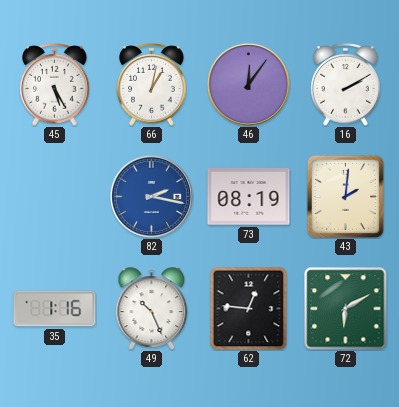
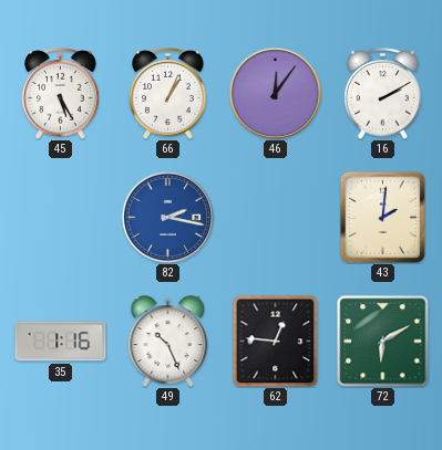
66: 1:02 -> 1:04 (168, 94)
73: 08:19 -> none (249, 197)
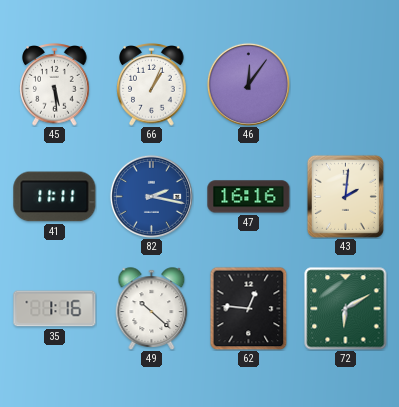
45: 5:25 -> 5:29 (55, 85)
16: 2:10 -> none (383, 94)
41: none -> 11:11 (55, 197)
47: none -> 16:16 (249, 197)
49: 10:26 -> 10:22 (152, 309)
